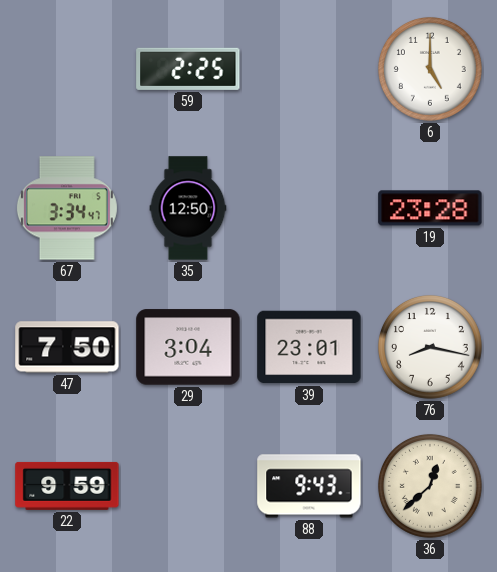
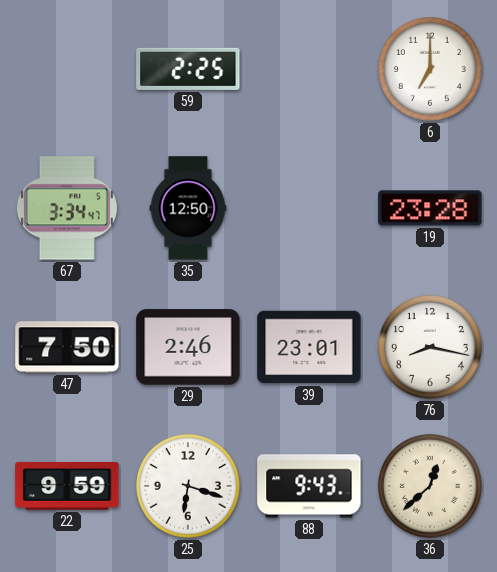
6: 5:00 -> 7:00 (430, 69)
29: 3:04 -> 2:46 (188, 347)
25: none -> 6:18 (188, 486)
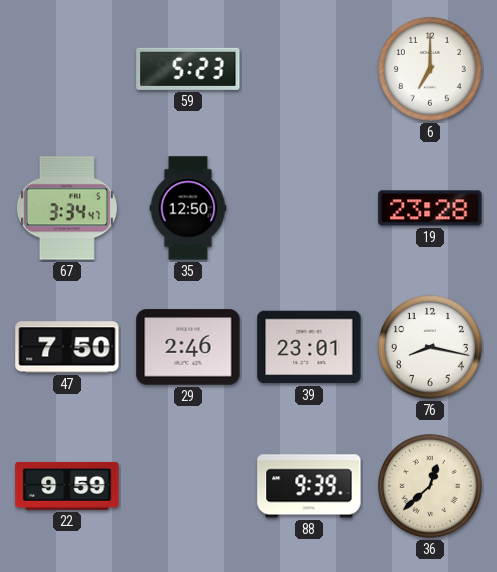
59: 2:25 -> 5:23 (188, 69)
25: 6:18 -> none (188, 486)
88: 9:43 -> 9:39 (309, 486)
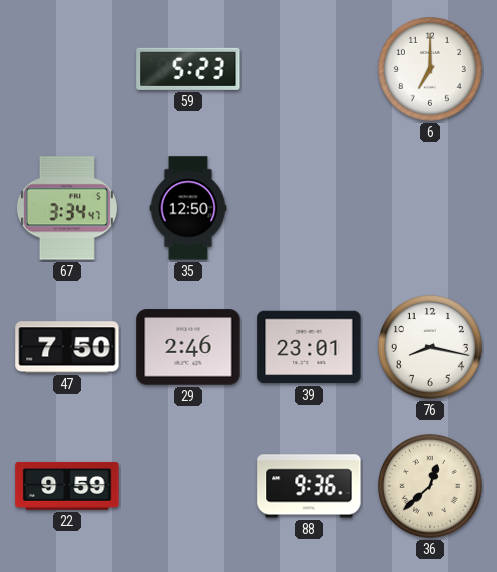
19: 23:28 -> none (430, 208)
88: 9:39 -> 9:36 (309, 486)
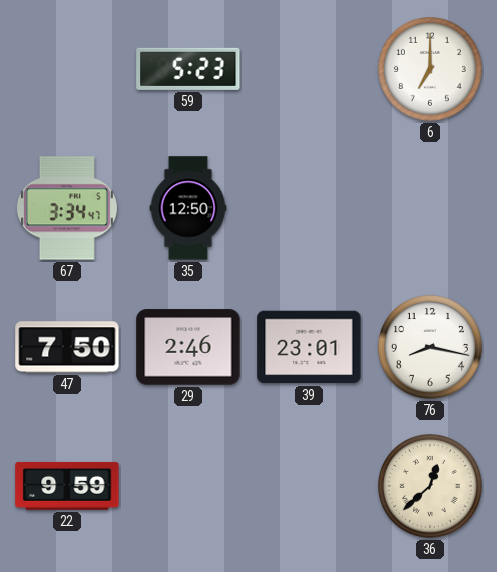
88: 9:36 -> none (309, 486)
